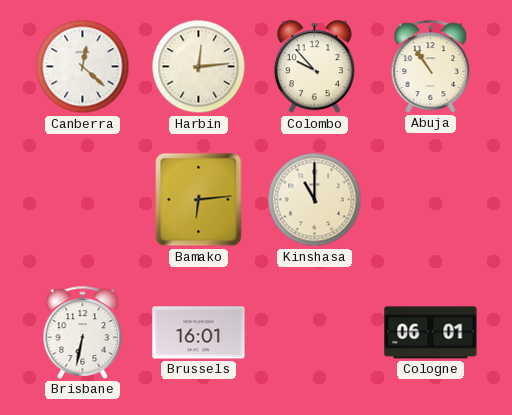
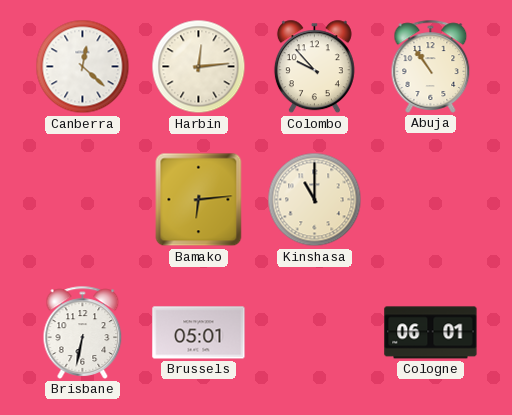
Brussels: 16:01 -> 05:01 (199, 333)
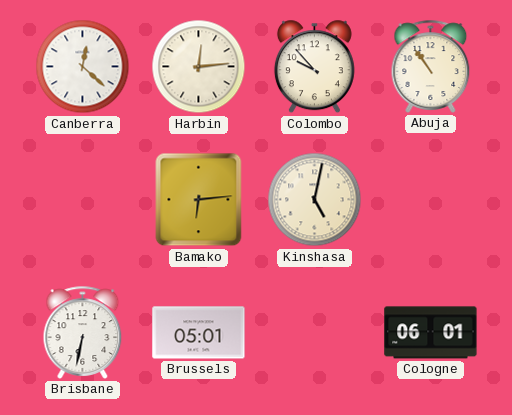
Kinshasa: 11:00 -> 5:02 (315, 200)
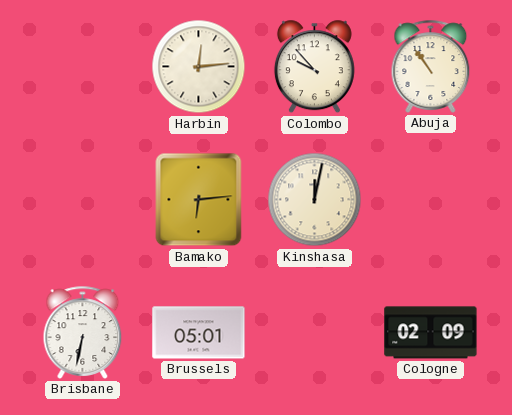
Canberra: 12:22 -> none (83, 67)
Kinshasa: 5:02 -> 12:02 (315, 200)
Cologne: 06:01 -> 02:09 (431, 333)
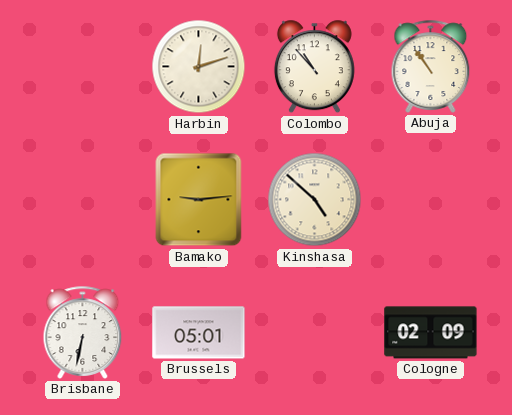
Harbin: 12:14 -> 12:12 (199, 67)
Colombo: 9:53 -> 10:53 (314, 67)
Bamako: 6:14 -> 9:14 (199, 200)
Kinshasa: 12:02 -> 4:52 (315, 200)
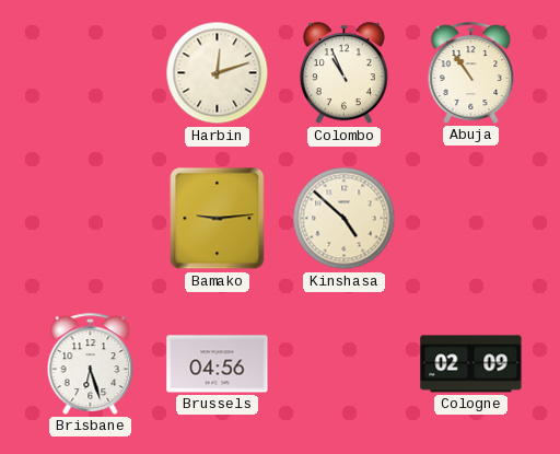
Colombo: 10:53 -> 10:56 (343, 73)
Brisbane: 6:32 -> 6:27 (91, 363)
Brussels: 05:01 -> 04:56 (218, 364)
